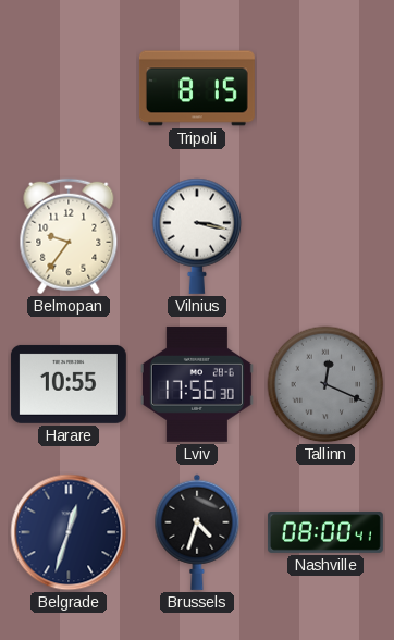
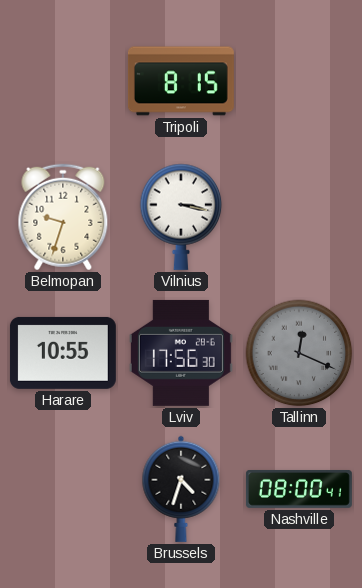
Belmopan: 9:36 -> 9:33 (63, 217)
Belgrade: 12:33 -> none (69, 532)
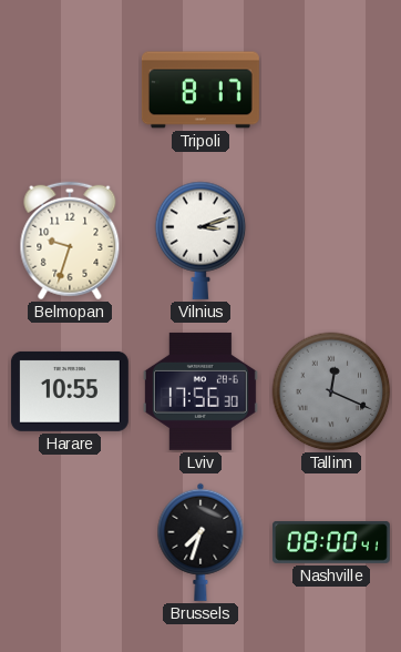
Tripoli: 8:15 -> 8:17 (200, 90)
Vilnius: 3:17 -> 3:12 (200, 241)
Brussels: 4:33 -> 7:33 (200, 542)
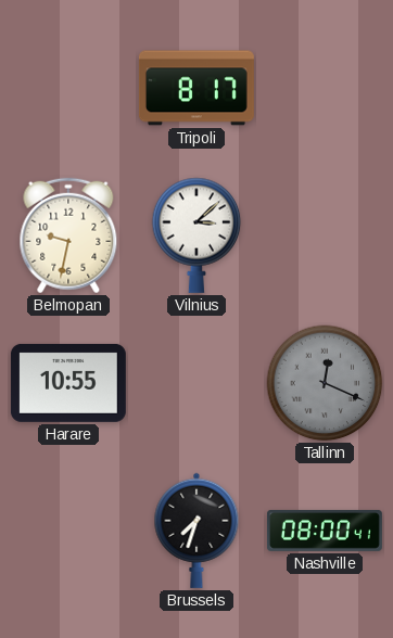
Belmopan: 9:33 -> 9:32 (68, 235)
Vilnius: 3:12 -> 3:08 (196, 235)
Lviv: 17:56 -> none (200, 391)
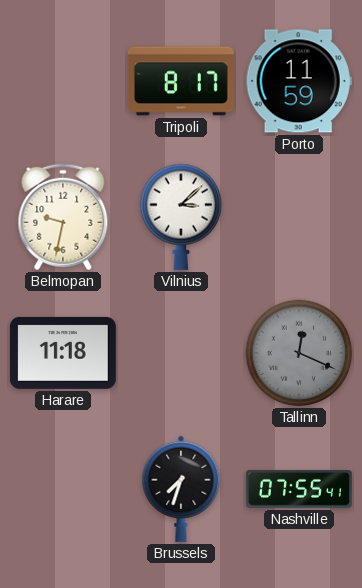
Porto: none -> 11:59 (299, 81)
Harare: 10:55 -> 11:18 (63, 353)
Nashville: 08:00 -> 07:55 (299, 489)
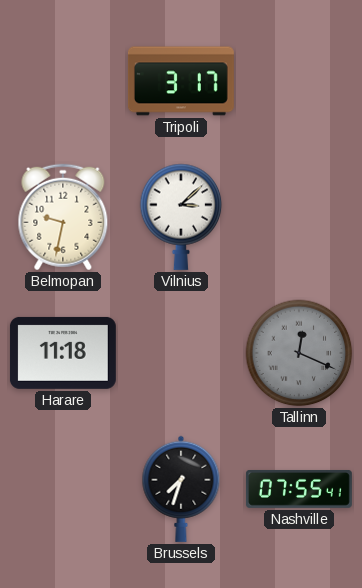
Tripoli: 8:17 -> 3:17 (181, 81)
Porto: 11:59 -> none (299, 81)
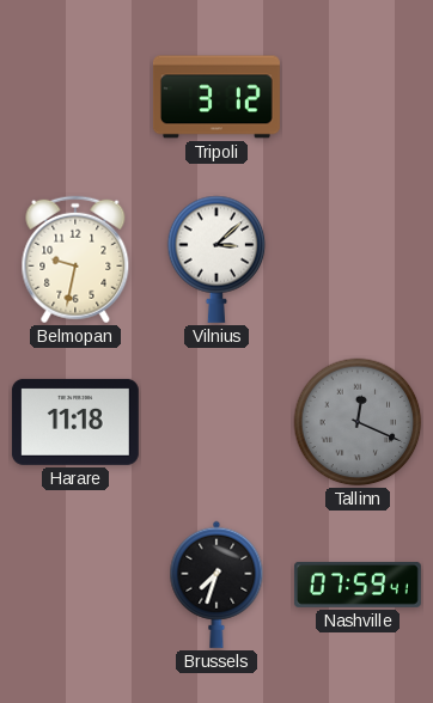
Tripoli: 3:17 -> 3:12 (216, 97)
Nashville: 07:55 -> 07:59 (358, 585)
